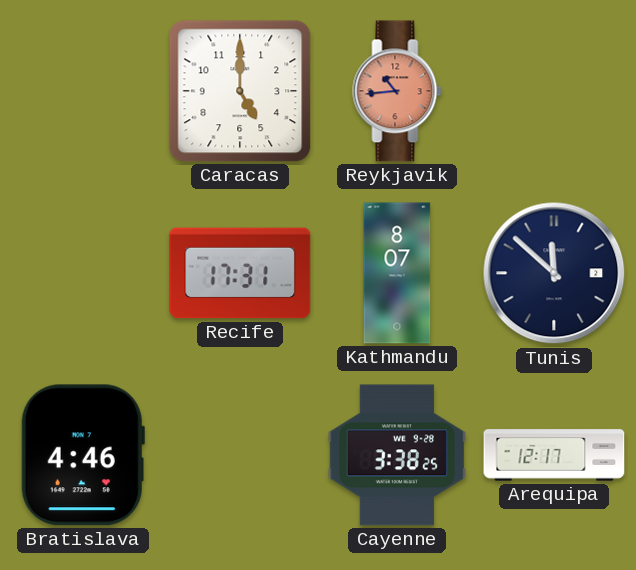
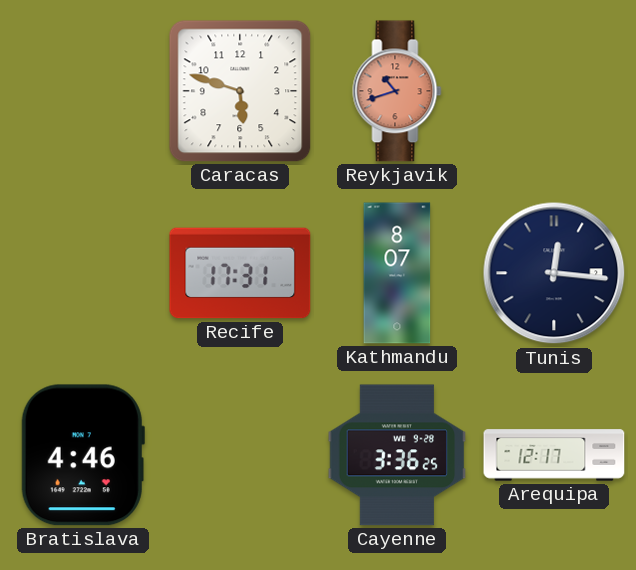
Caracas: 5:00 -> 5:48 (240, 91)
Reykjavik: 10:44 -> 10:42 (397, 91)
Tunis: 11:52 -> 12:16 (554, 273)
Cayenne: 3:38 -> 3:36 (397, 455)
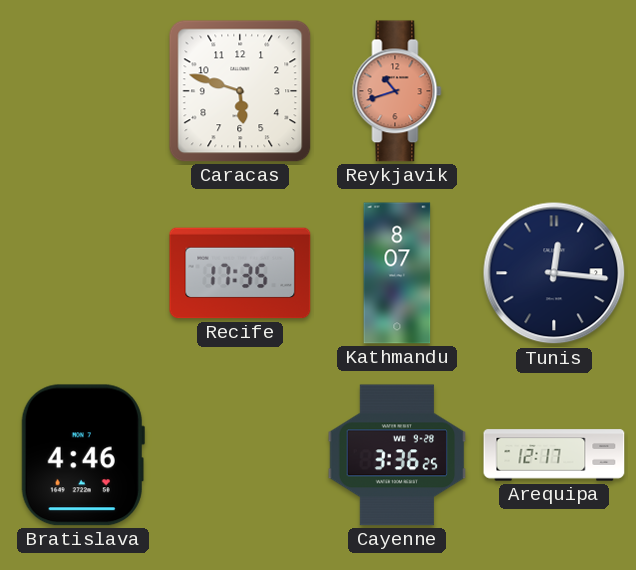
Recife: 17:31 -> 17:35 (240, 273)
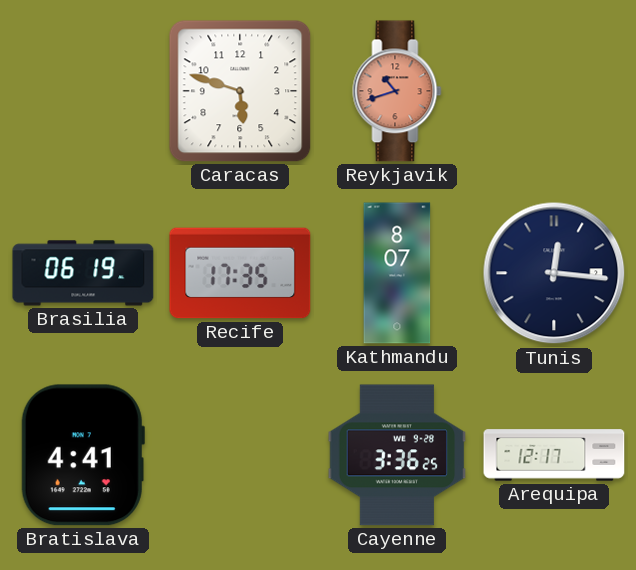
Brasilia: none -> 06:19 (83, 273)
Bratislava: 4:46 -> 4:41 (83, 455)
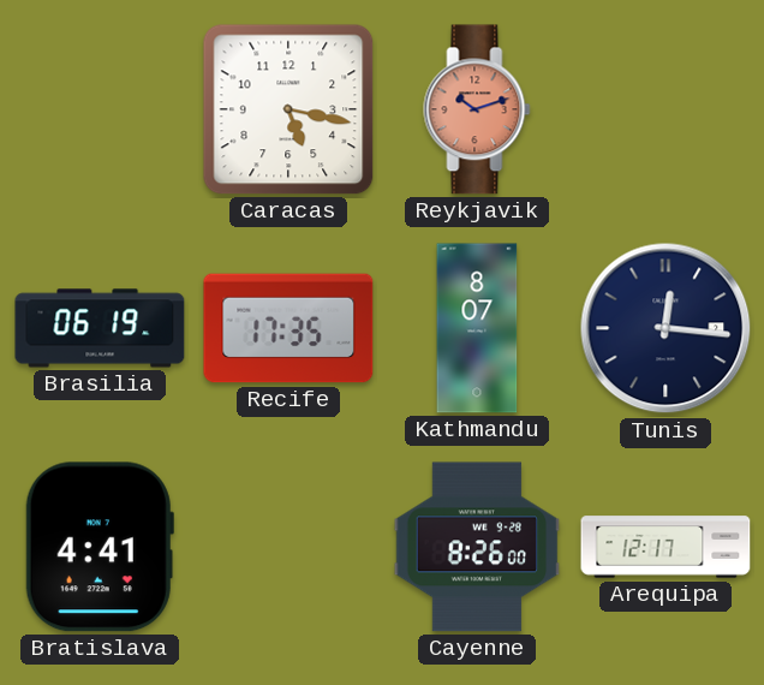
Caracas: 5:48 -> 5:17 (288, 109)
Reykjavik: 10:42 -> 10:12 (477, 109)
Cayenne: 3:36 -> 8:26 (477, 547)
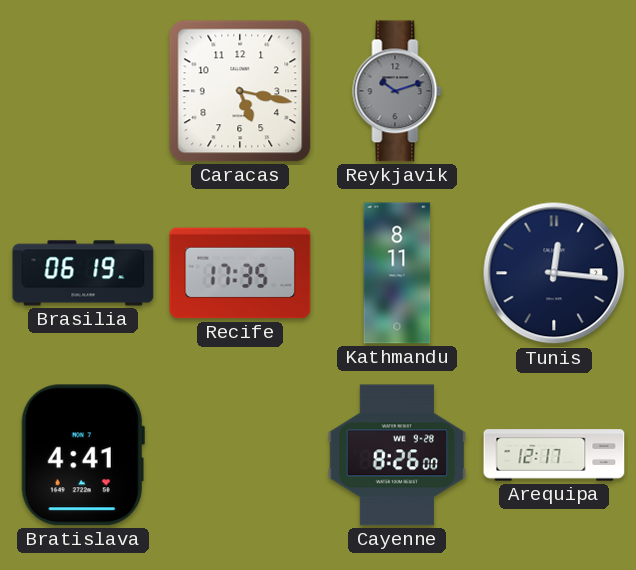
Reykjavik dial: salmon -> grey (397, 91)
Kathmandu: 8:07 -> 8:11 (397, 273)
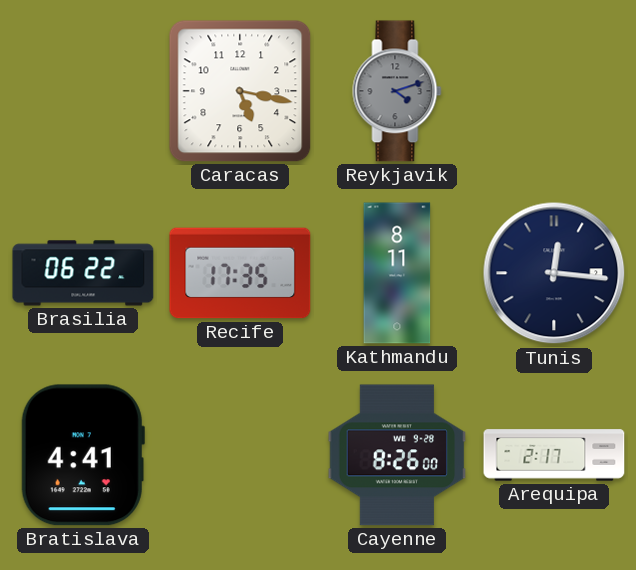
Reykjavik: 10:12 -> 4:12 (397, 91)
Brasilia: 06:19 -> 06:22 (83, 273)
Arequipa: 12:17 -> 2:17 (554, 455)
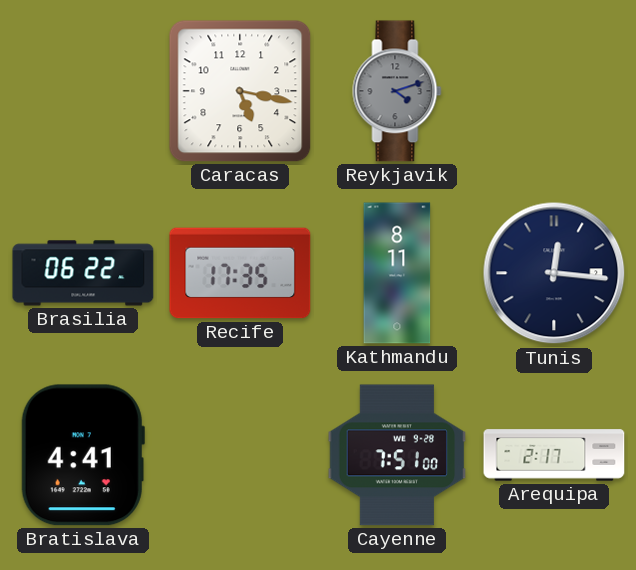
Cayenne: 8:26 -> 7:51 (397, 455)
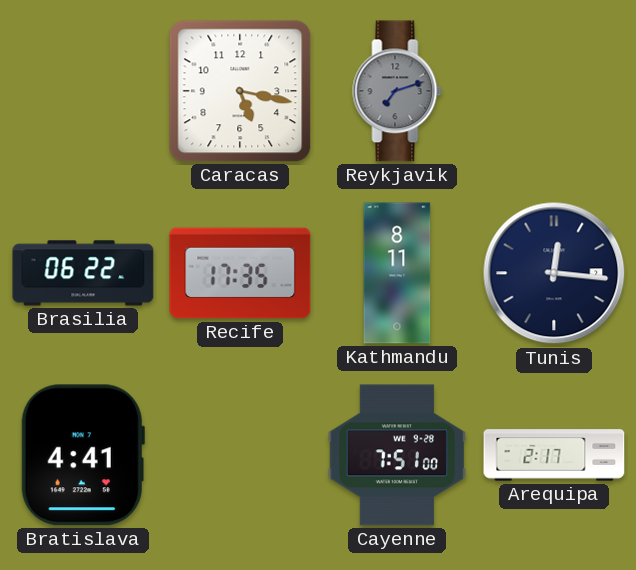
Reykjavik: 4:12 -> 7:12 (397, 91)
